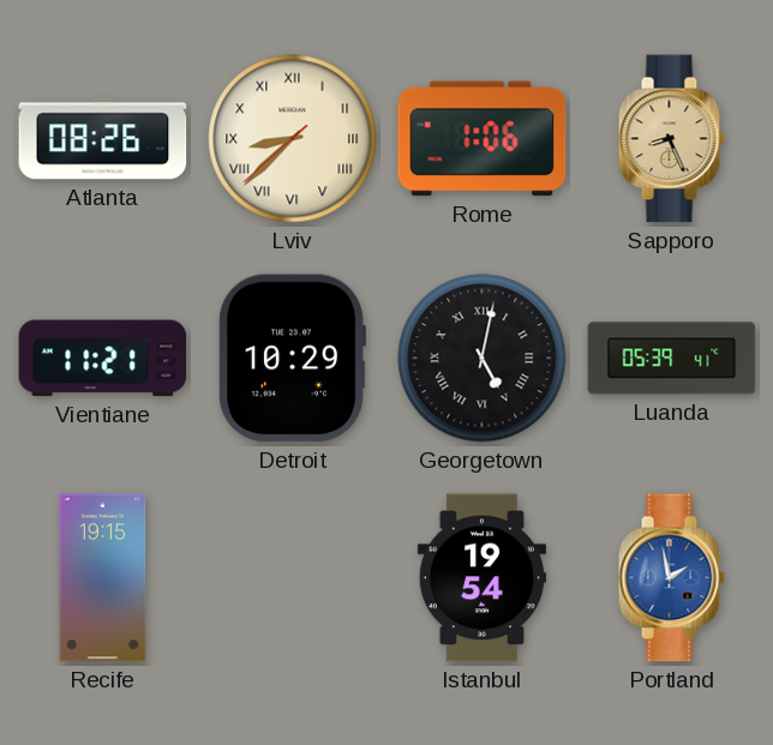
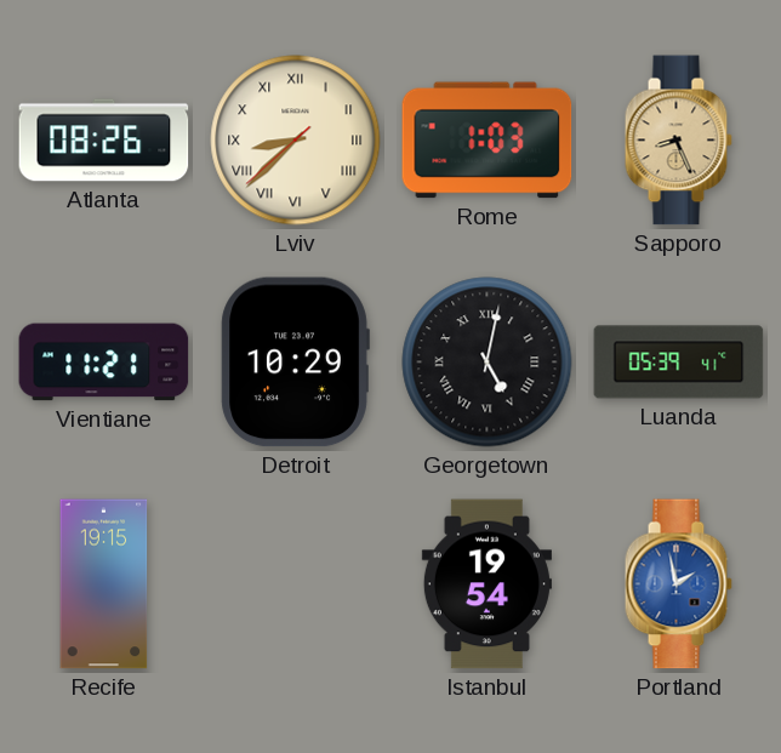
Rome: 1:06 -> 1:03 (488, 141)
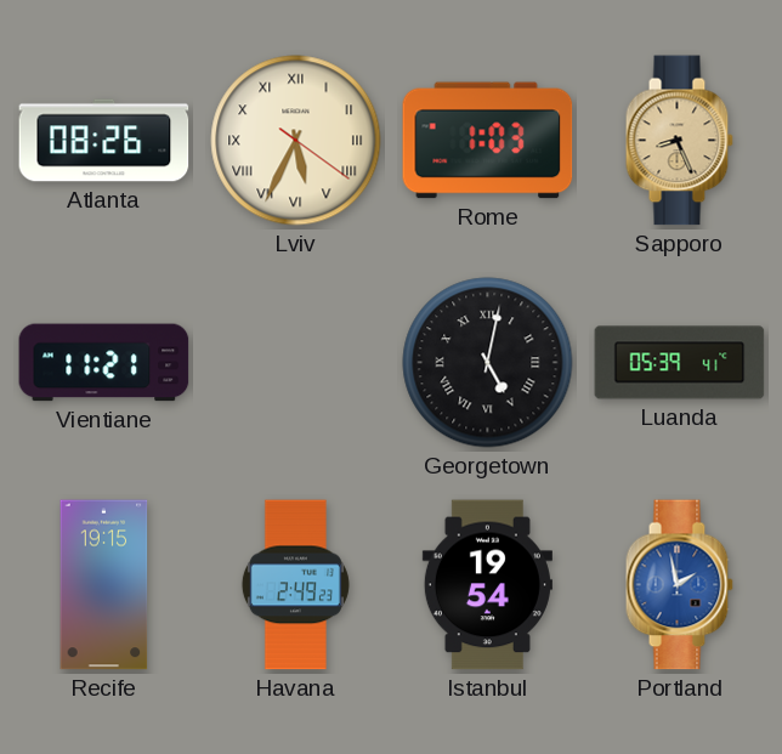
Lviv: 8:37 -> 5:34 (296, 141)
Detroit: 10:29 -> none (295, 363)
Havana: none -> 2:49 (295, 585)
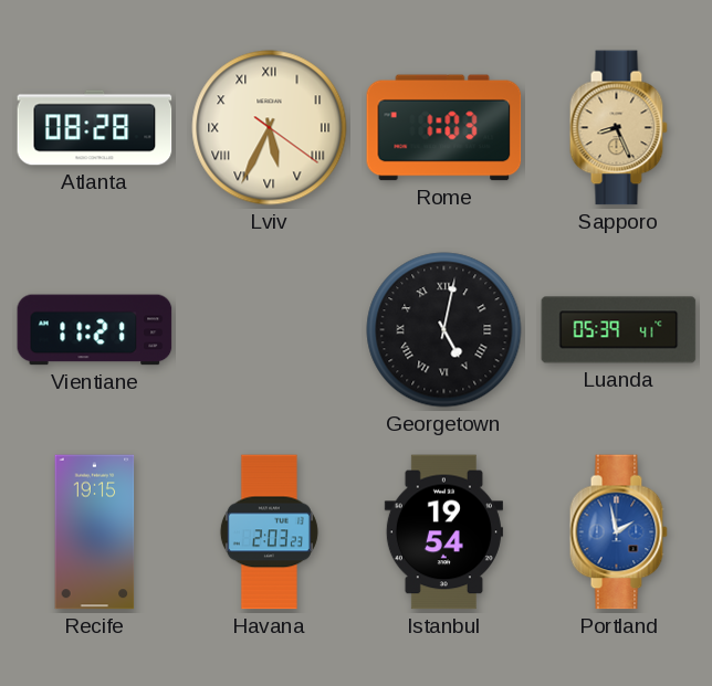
Atlanta: 08:26 -> 08:28 (95, 128)
Havana: 2:49 -> 2:03 (269, 532)
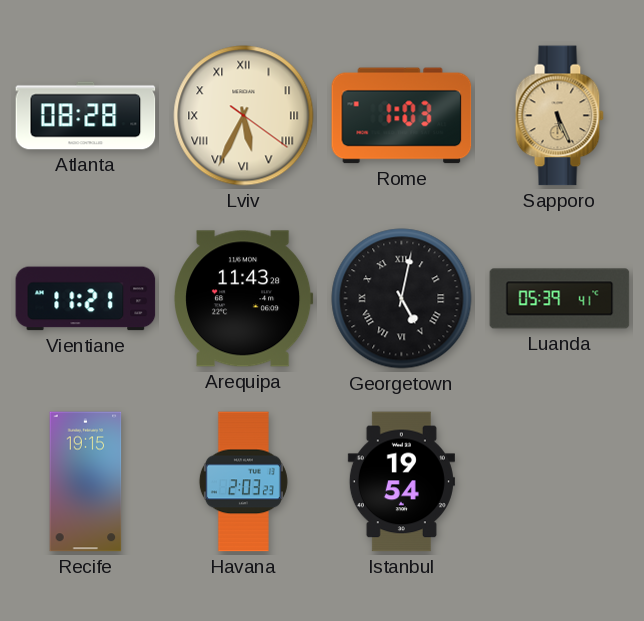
Sapporo: 8:26 -> 5:26 (559, 116)
Arequipa: none -> 11:43 (243, 299)
Portland: 1:58 -> none (618, 532)
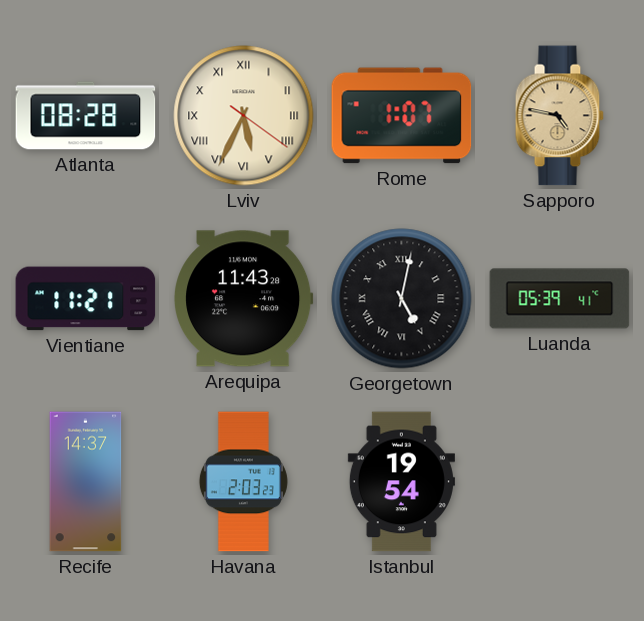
Rome: 1:03 -> 1:07 (402, 116)
Sapporo: 5:26 -> 4:47 (559, 116)
Recife: 19:15 -> 14:37 (86, 482)
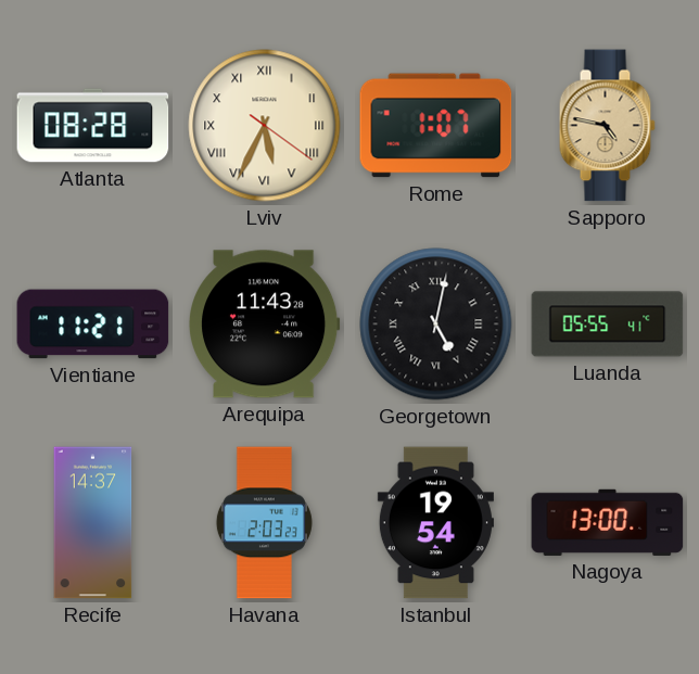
Luanda: 05:39 -> 05:55 (608, 325)
Nagoya: none -> 13:00 (608, 522)
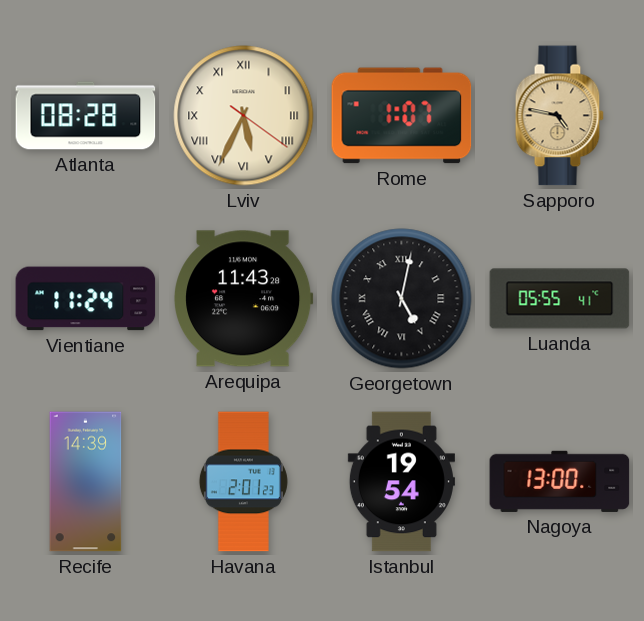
Vientiane: 11:21 -> 11:24 (86, 299)
Recife: 14:37 -> 14:39 (86, 482)
Havana: 2:03 -> 2:01 (243, 482)
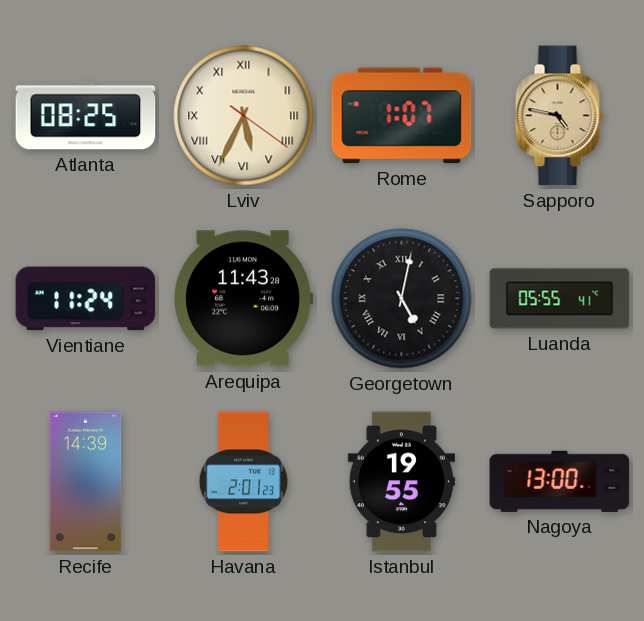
Atlanta: 08:28 -> 08:25 (86, 116)
Istanbul: 19:54 -> 19:55 (401, 482)
